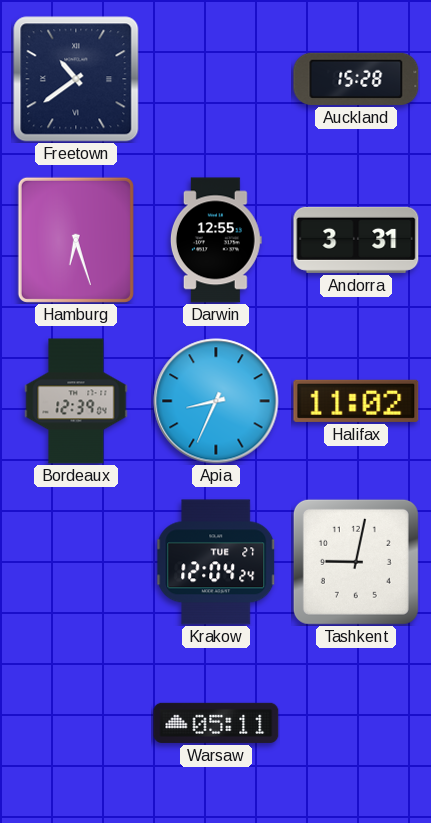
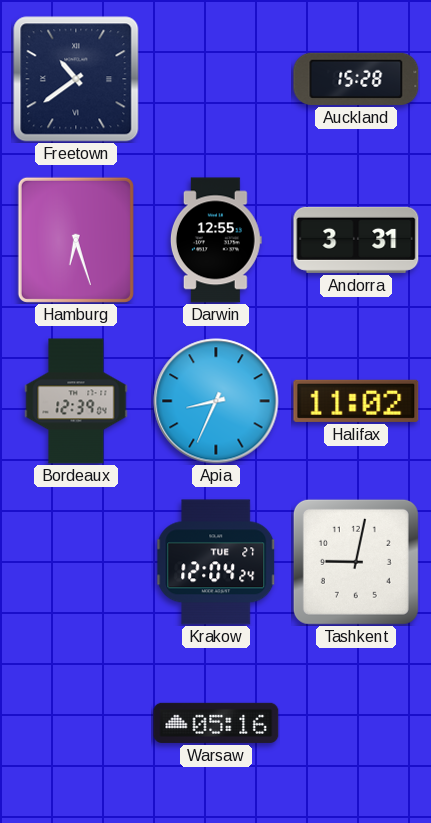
Warsaw: 05:11 -> 05:16 (216, 723)
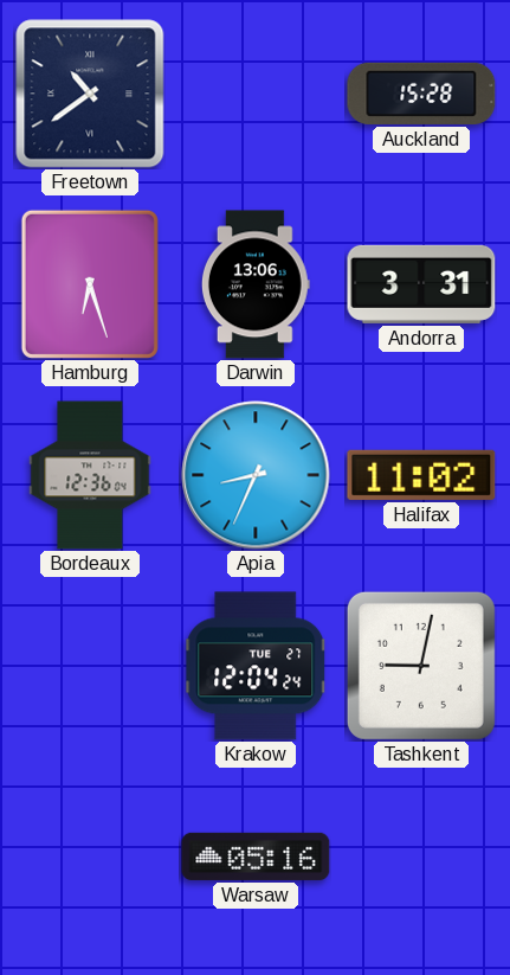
Darwin: 12:55 -> 13:06 (256, 284)
Bordeaux: 12:39 -> 12:36 (90, 475)
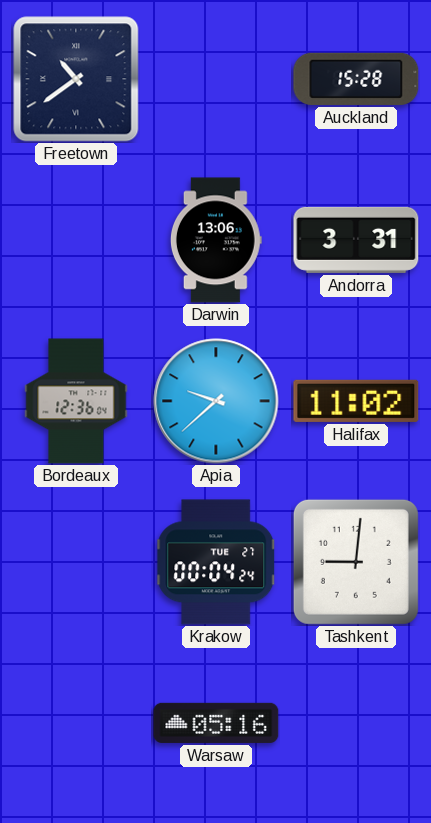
Hamburg: 6:27 -> none (90, 284)
Apia: 8:34 -> 9:38 (216, 401)
Krakow: 12:04 -> 00:04 (216, 562)
Tashkent: 9:02 -> 9:01 (356, 562)
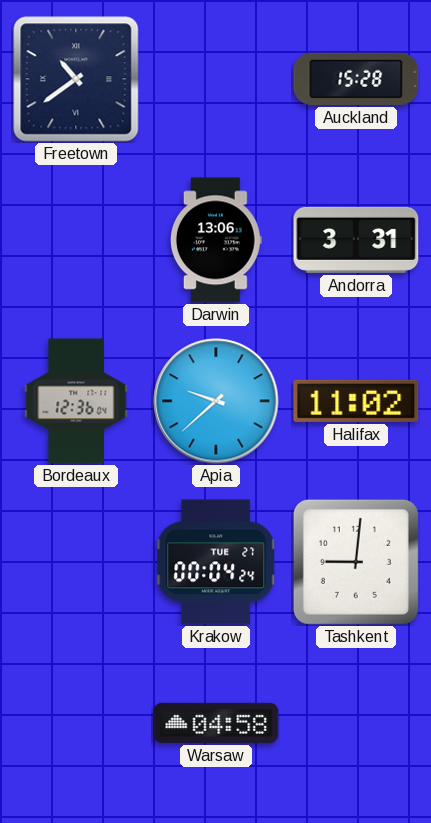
Warsaw: 05:16 -> 04:58 (216, 723)
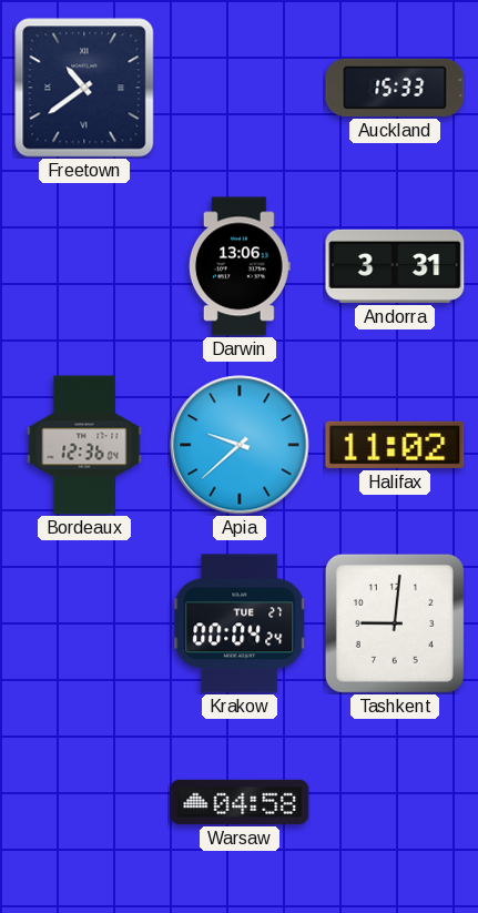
Auckland: 15:28 -> 15:33 (395, 88)
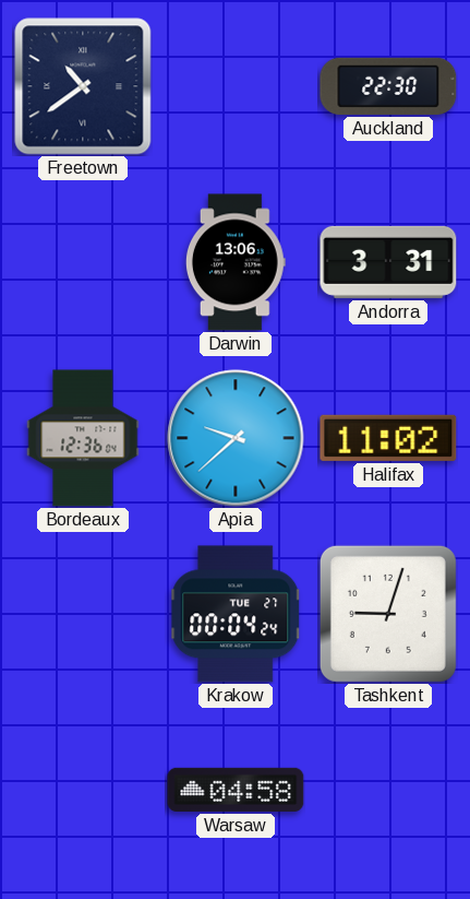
Auckland: 15:33 -> 22:30 (388, 86)
Tashkent: 9:01 -> 9:03 (388, 614)
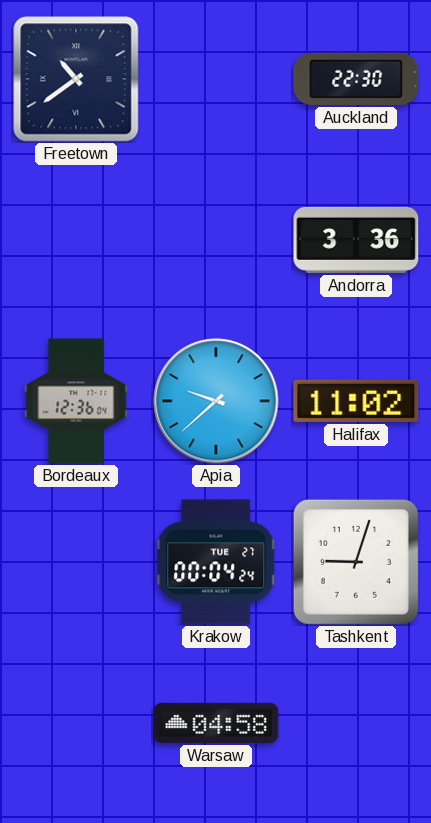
Darwin: 13:06 -> none (236, 262)
Andorra: 3:31 -> 3:36 (356, 240)
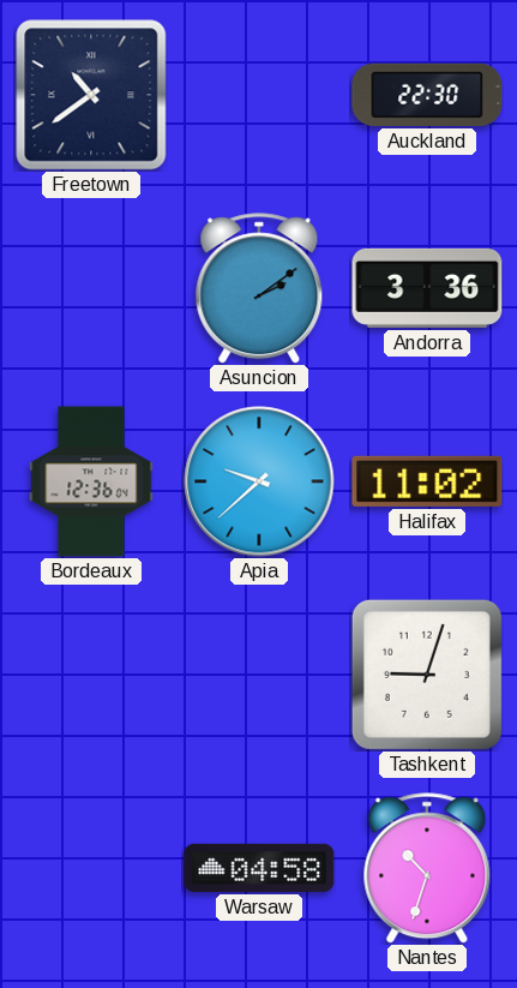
Asuncion: none -> 2:09 (259, 288)
Krakow: 00:04 -> none (216, 562)
Nantes: none -> 10:33 (427, 868)
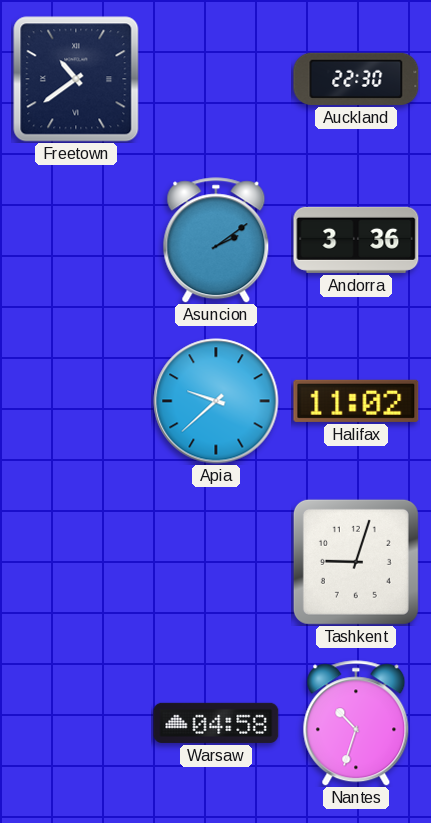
Bordeaux: 12:36 -> none (91, 481)
